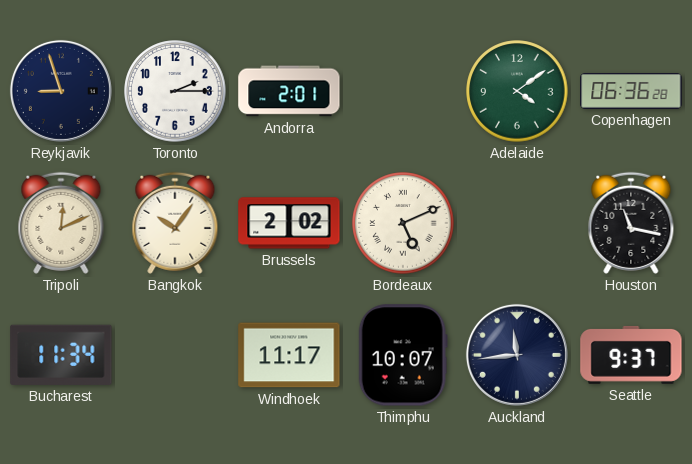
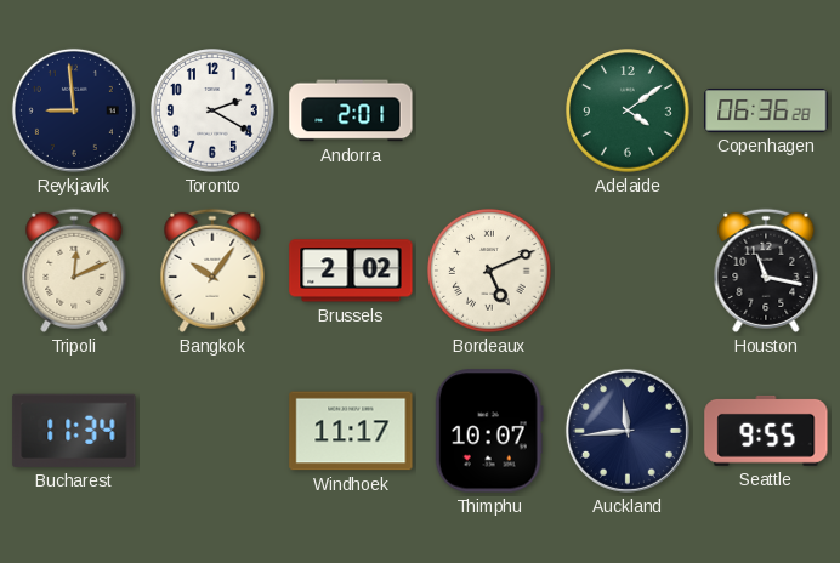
Reykjavik: 8:57 -> 8:59 (74, 110)
Toronto: 2:15 -> 2:20 (212, 110)
Seattle: 9:37 -> 9:55 (766, 431)
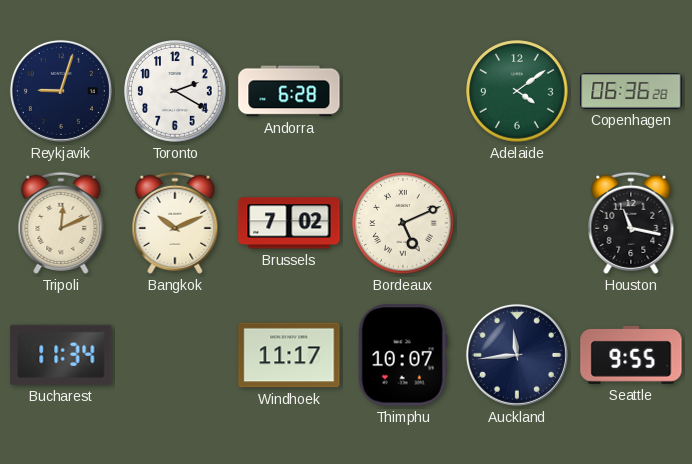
Reykjavik: 8:59 -> 9:03 (61, 91)
Andorra: 2:01 -> 6:28 (289, 91)
Bangkok: 10:06 -> 10:11 (175, 223)
Brussels: 2:02 -> 7:02 (289, 223)
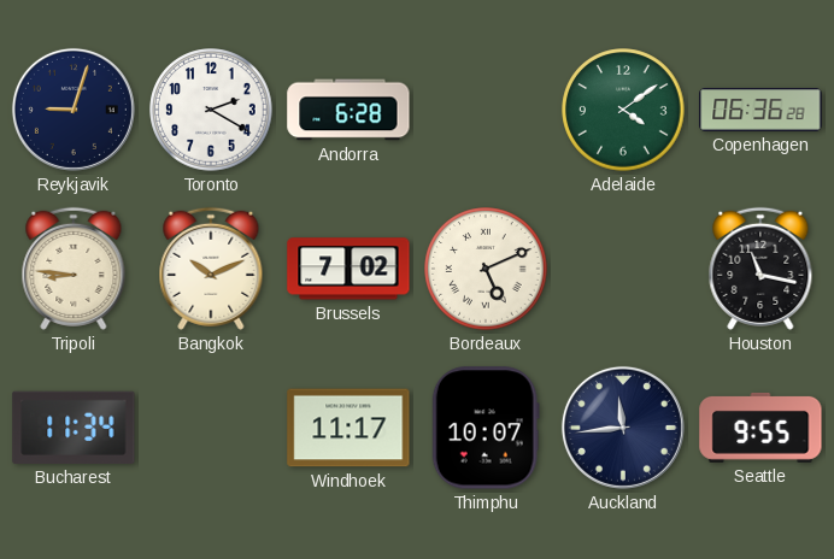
Tripoli: 12:11 -> 8:46 (74, 269)
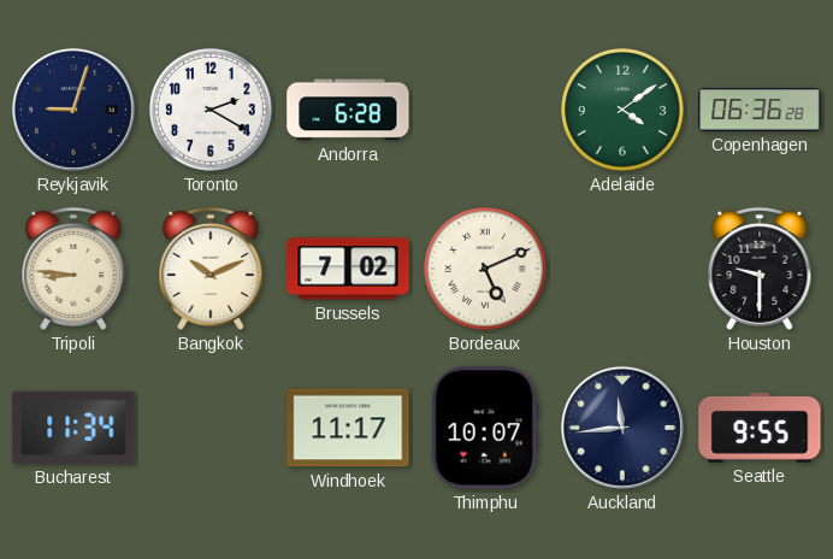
Houston: 11:17 -> 9:30 (760, 269)
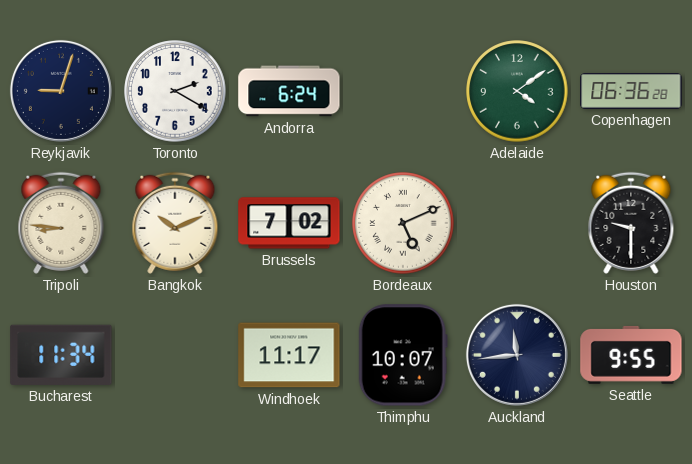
Andorra: 6:28 -> 6:24 (289, 91)
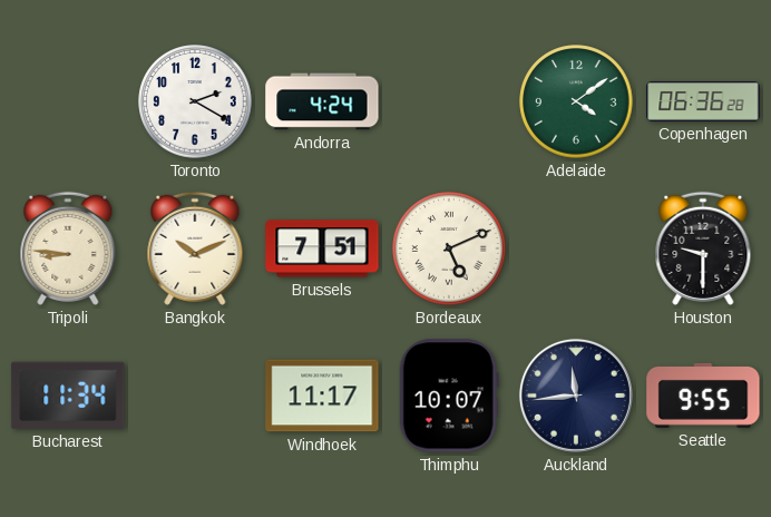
Reykjavik: 9:03 -> none (61, 91)
Andorra: 6:24 -> 4:24 (322, 101)
Brussels: 7:02 -> 7:51 (322, 248)
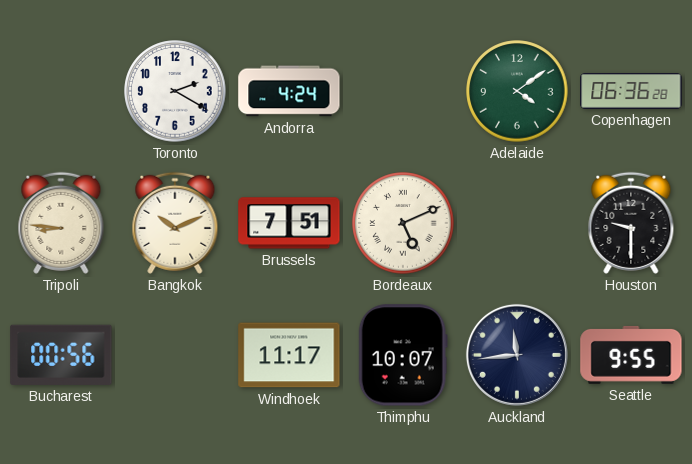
Bucharest: 11:34 -> 00:56 (61, 355)
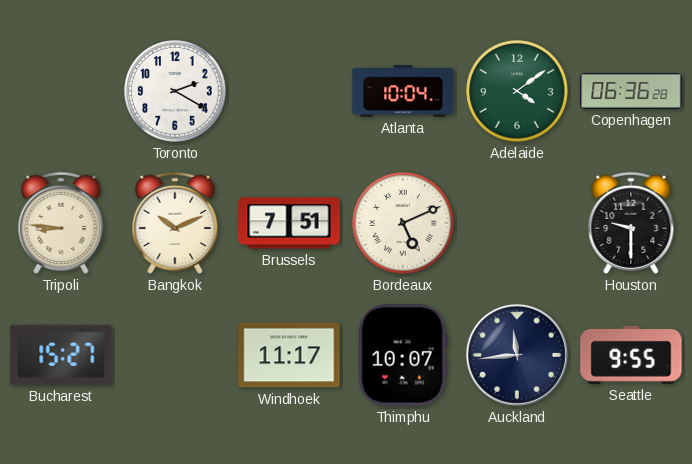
Andorra: 4:24 -> none (289, 91)
Atlanta: none -> 10:04 (403, 91)
Bucharest: 00:56 -> 15:27 (61, 355)
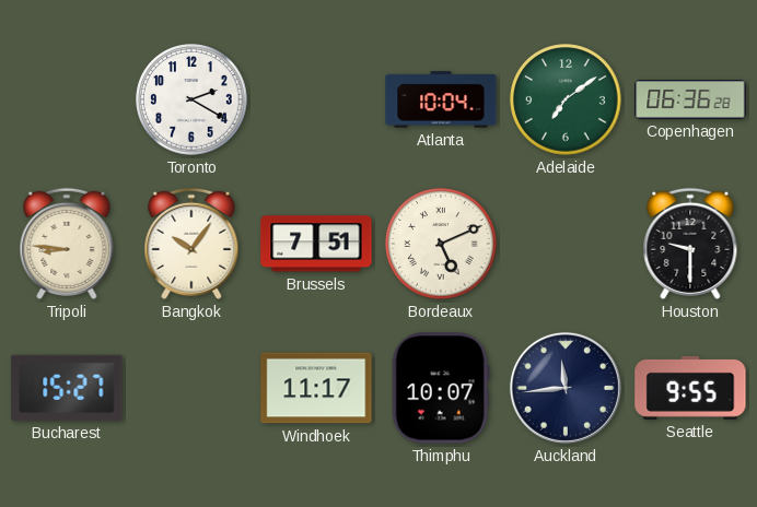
Adelaide: 4:09 -> 7:09 (566, 99)
Bangkok: 10:11 -> 10:06 (191, 244)
